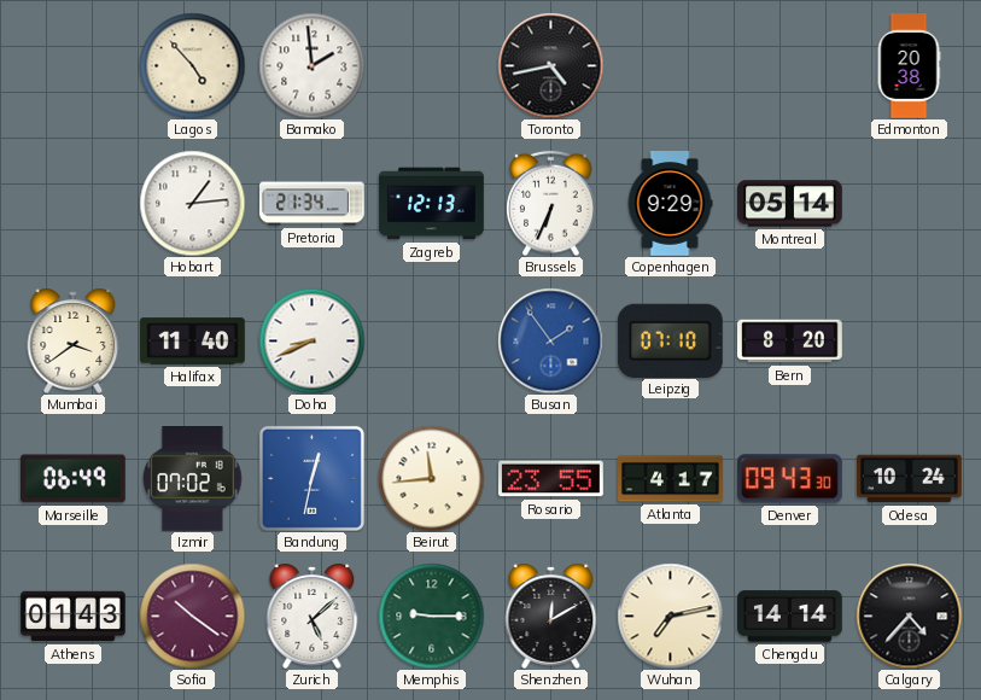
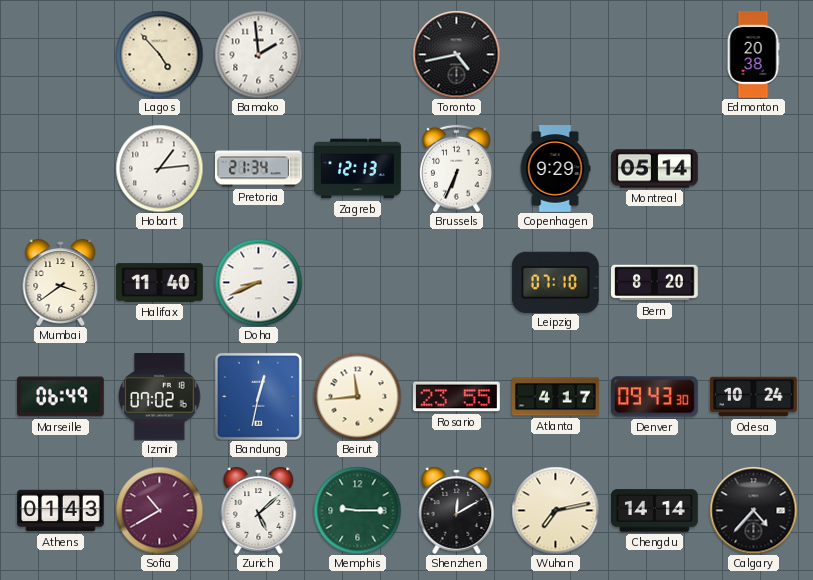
Busan: 1:54 -> none (550, 340)
Sofia: 10:21 -> 10:40 (159, 510)
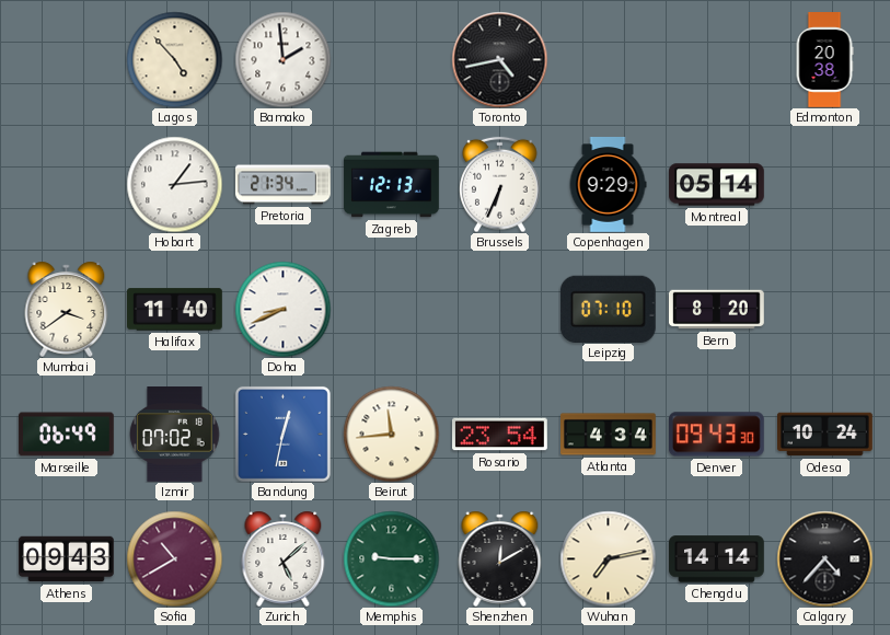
Rosario: 23:55 -> 23:54 (500, 435)
Atlanta: 4:17 -> 4:34 (609, 435)
Athens: 01:43 -> 09:43 (67, 559)
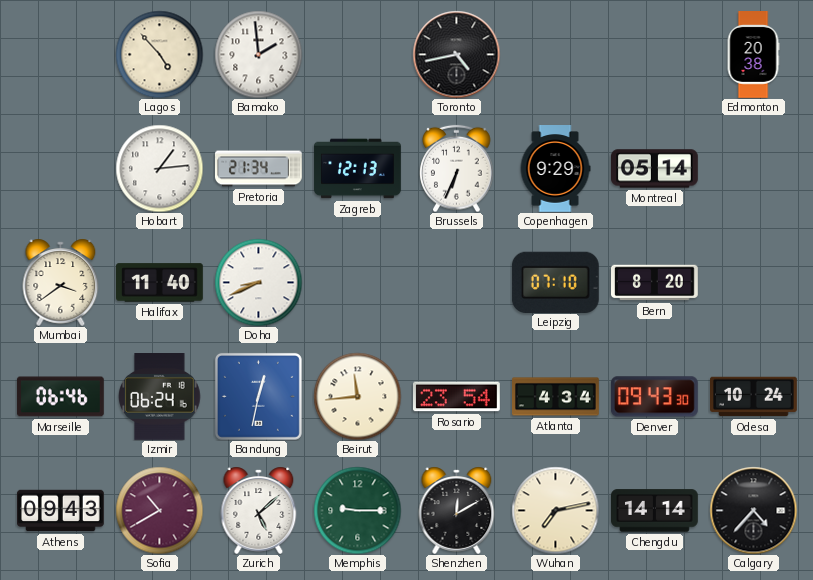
Marseille: 06:49 -> 06:46 (60, 397)
Izmir: 07:02 -> 06:24 (160, 397)
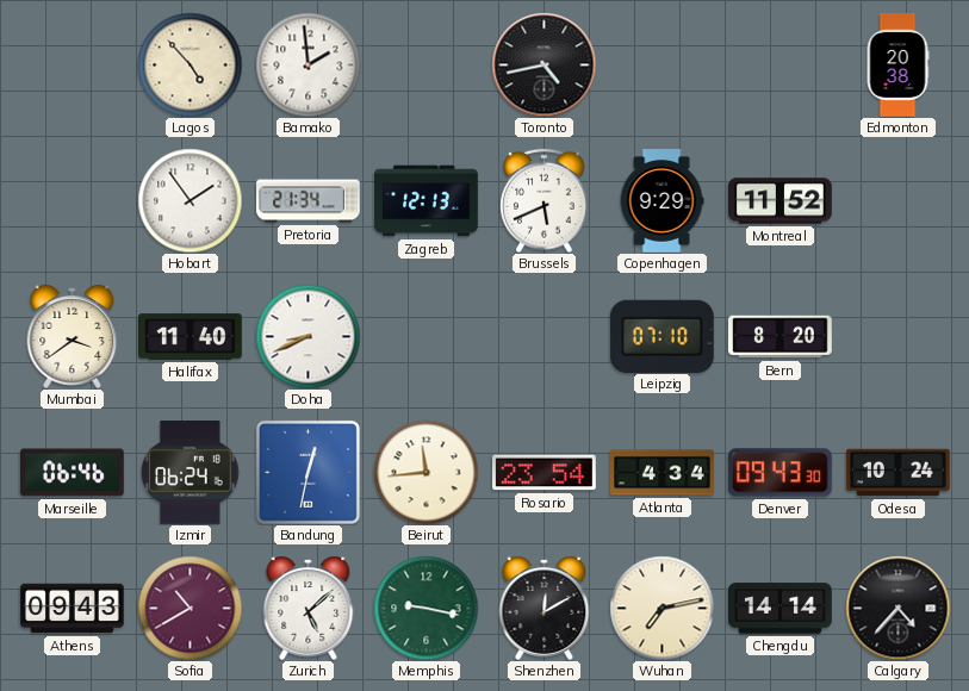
Hobart: 1:14 -> 1:54 (190, 200)
Brussels: 6:34 -> 5:41 (545, 200)
Montreal: 05:14 -> 11:52 (781, 201)
Memphis: 9:15 -> 9:17 (426, 608)
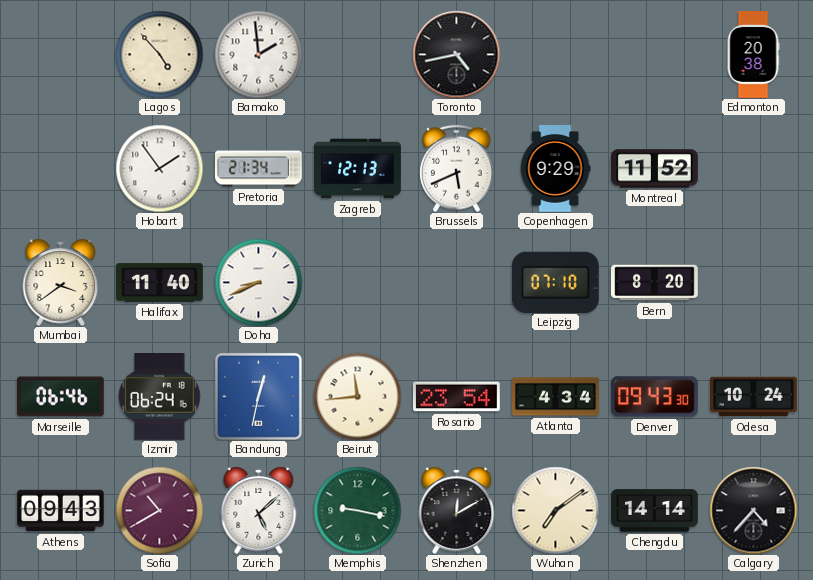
Wuhan: 7:13 -> 7:09 (555, 510)
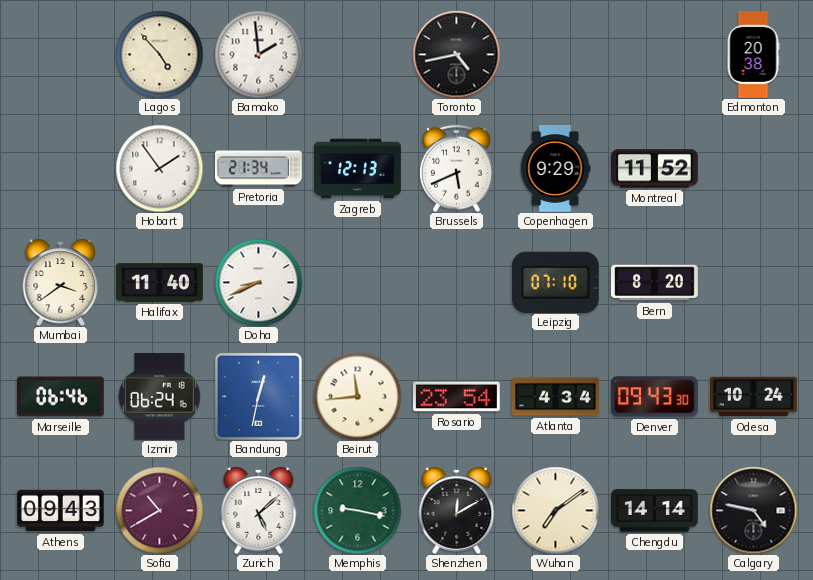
Calgary: 4:37 -> 4:47 (753, 510)
